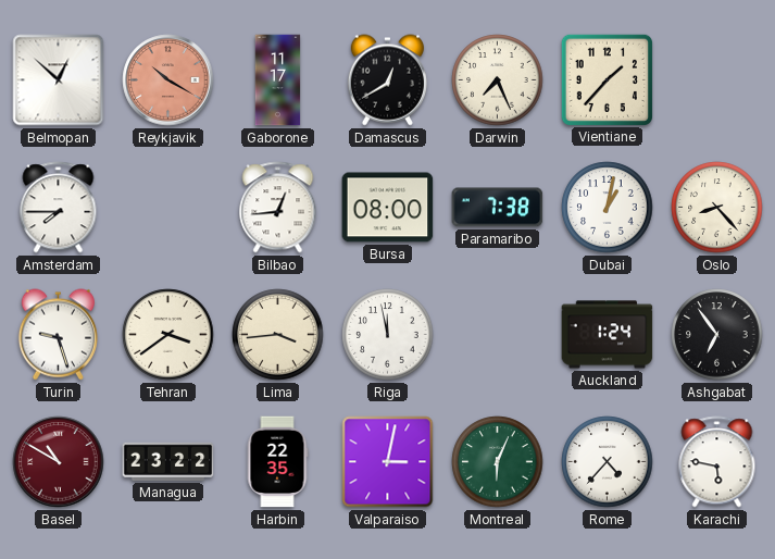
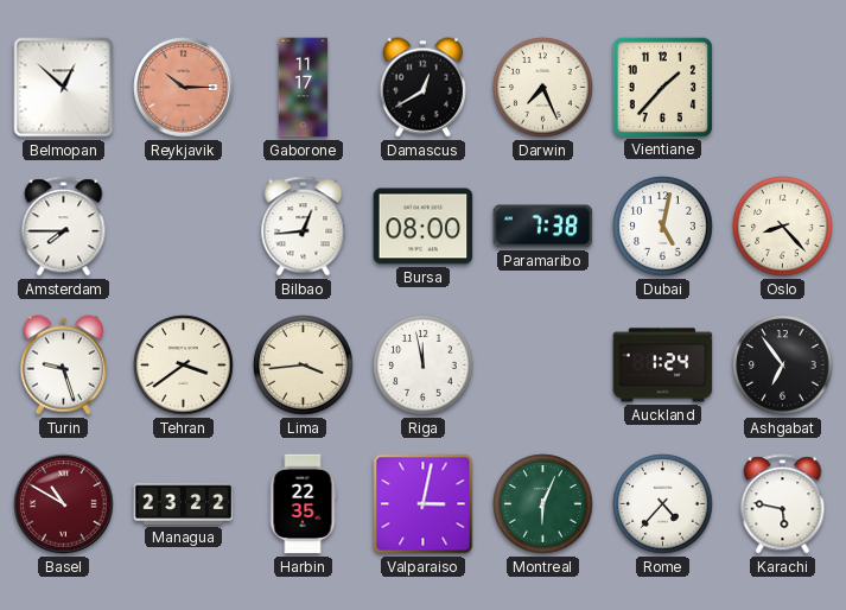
Reykjavik: 10:20 -> 10:15 (184, 88)
Dubai: 1:02 -> 5:02 (663, 227)
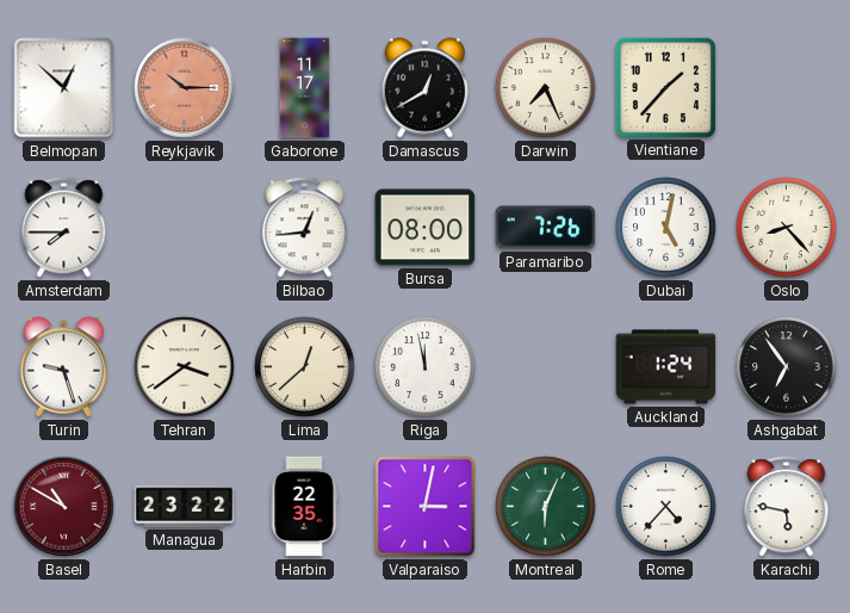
Paramaribo: 7:38 -> 7:26 (546, 228)
Lima: 3:44 -> 12:38 (305, 367)
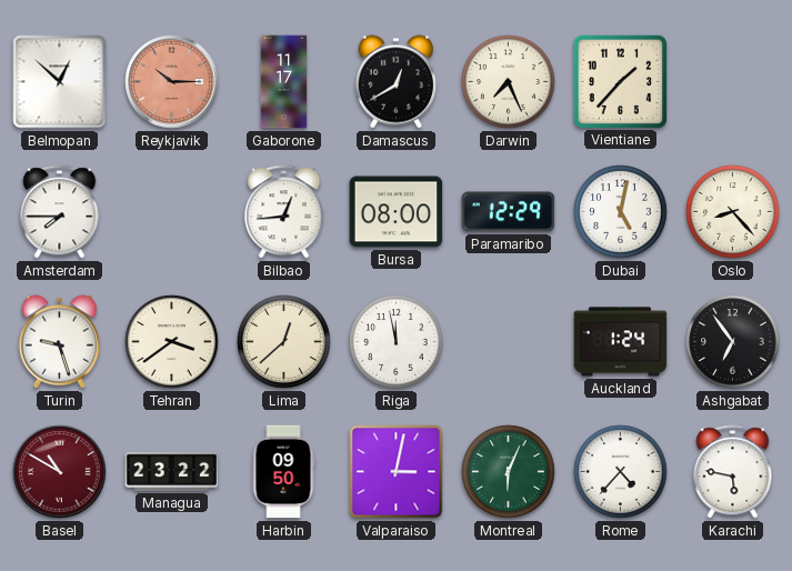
Paramaribo: 7:26 -> 12:29 (509, 212)
Harbin: 22:35 -> 09:50 (283, 472)
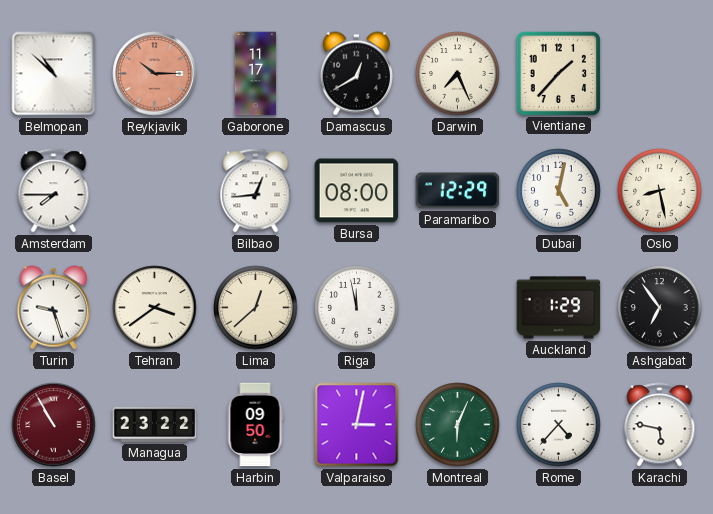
Belmopan: 12:52 -> 10:52 (54, 74)
Oslo: 8:23 -> 8:28 (660, 191)
Auckland: 1:24 -> 1:29 (559, 308)
Basel: 10:50 -> 10:55 (54, 425)
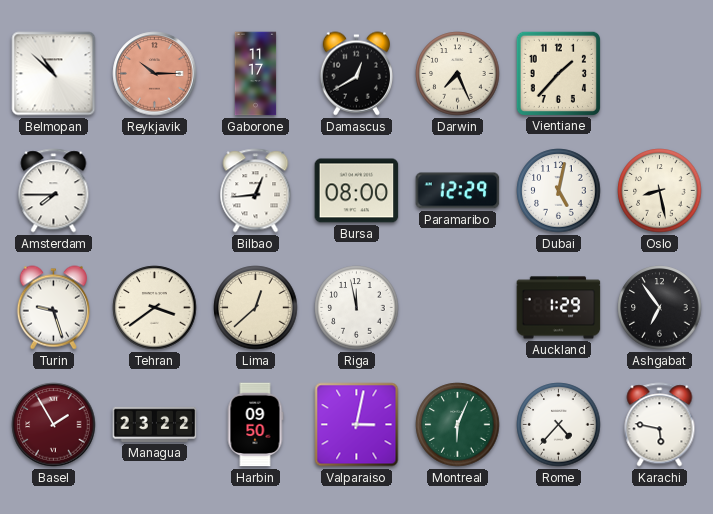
Basel: 10:55 -> 1:55 (54, 425)
